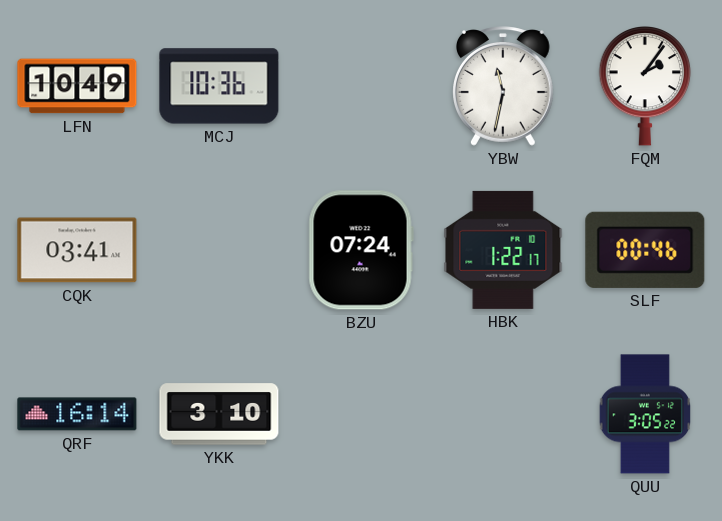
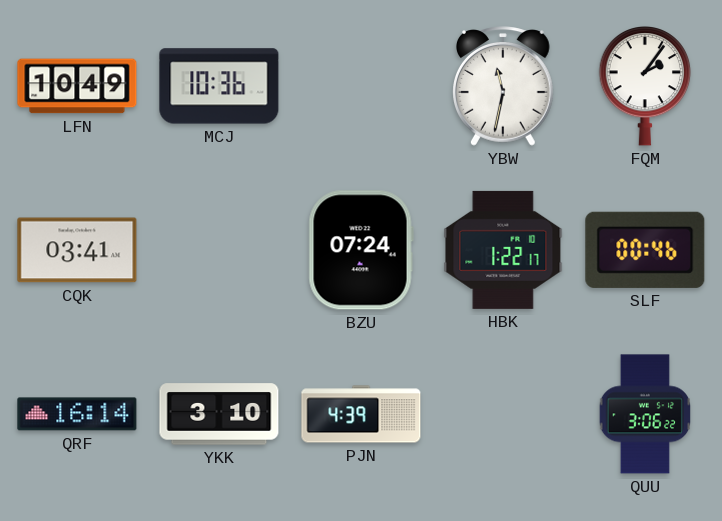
PJN: none -> 4:39 (361, 414)
QUU: 3:05 -> 3:06 (644, 414)
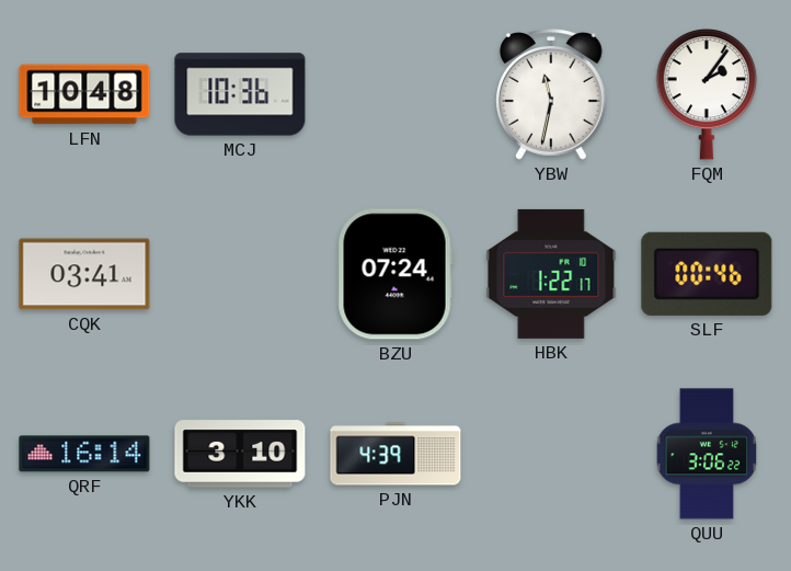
LFN: 10:49 -> 10:48 (84, 94)
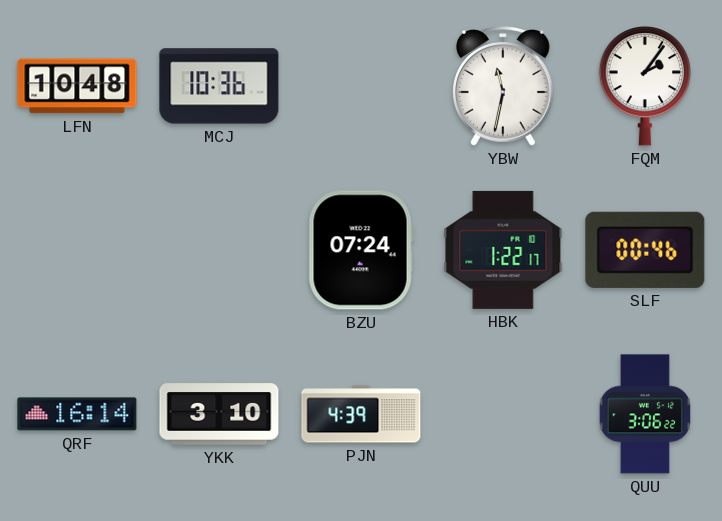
CQK: 03:41 -> none (84, 274)
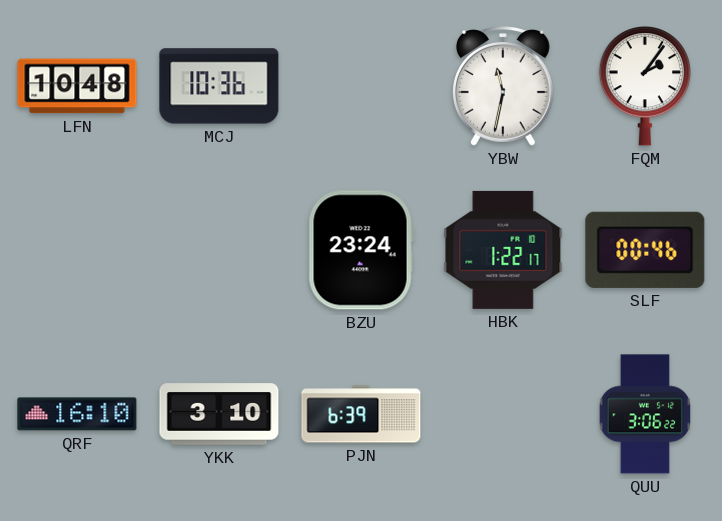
BZU: 07:24 -> 23:24 (361, 250)
QRF: 16:14 -> 16:10 (77, 414)
PJN: 4:39 -> 6:39 (361, 414)
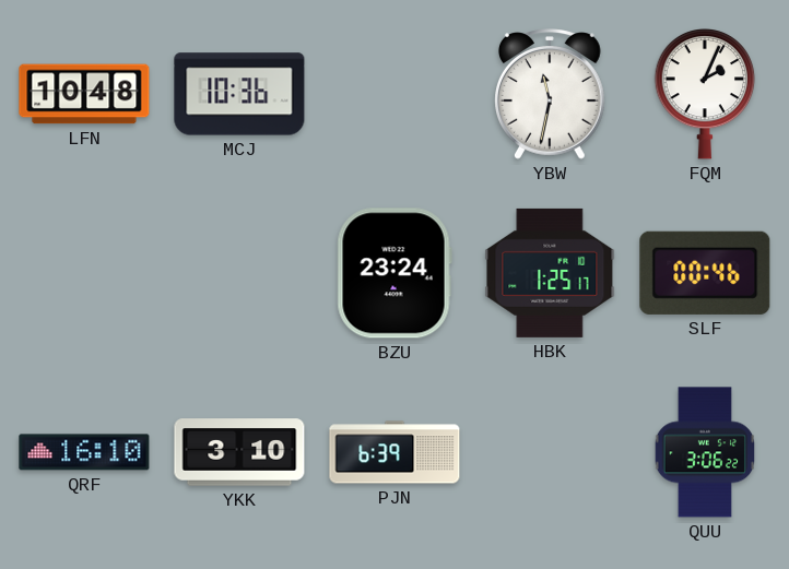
FQM: 2:06 -> 2:04 (705, 94)
HBK: 1:22 -> 1:25 (550, 273)
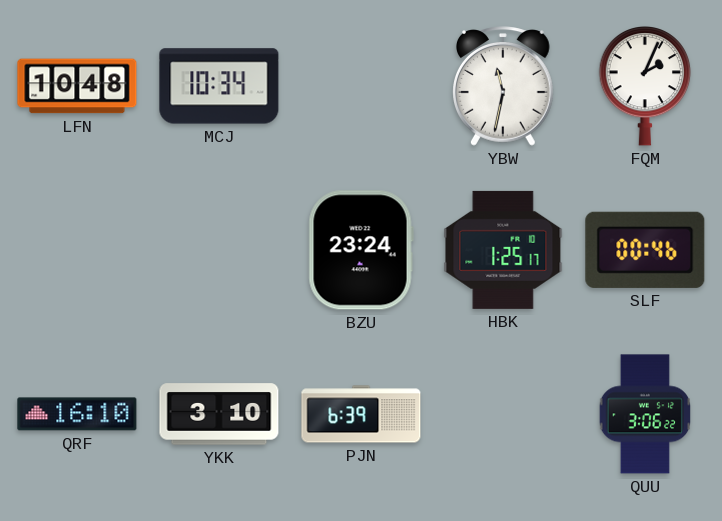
MCJ: 10:36 -> 10:34 (219, 86)
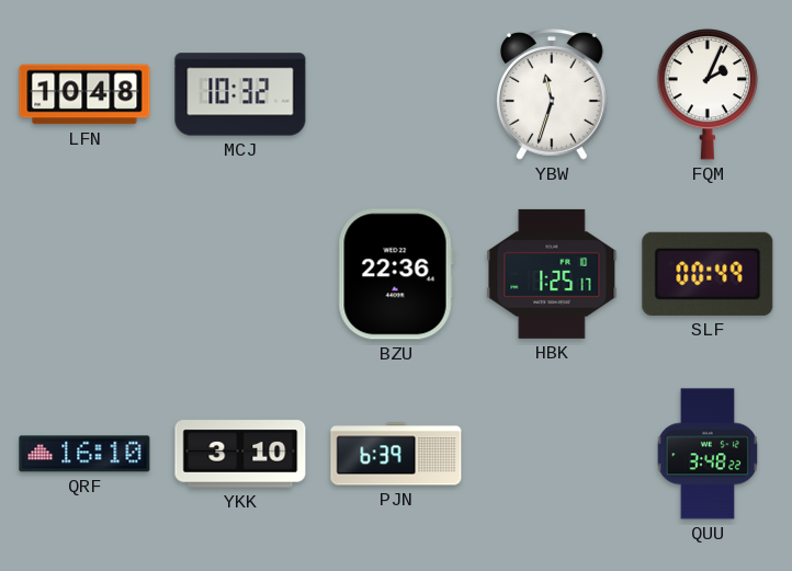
MCJ: 10:34 -> 10:32 (240, 94)
YBW: 11:32 -> 11:33 (553, 94)
BZU: 23:24 -> 22:36 (396, 274)
SLF: 00:46 -> 00:49 (708, 274)
QUU: 3:06 -> 3:48 (706, 454)
